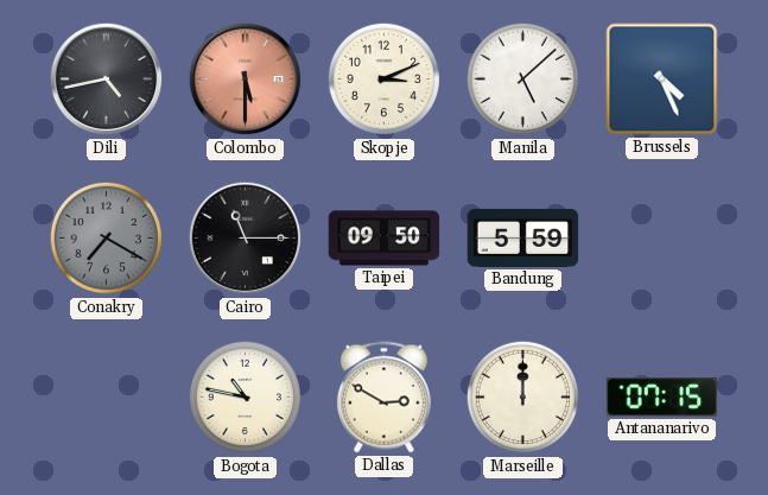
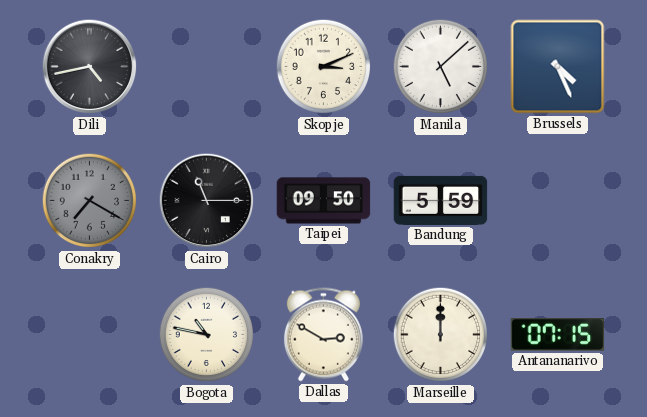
Colombo: 5:30 -> none (246, 80)
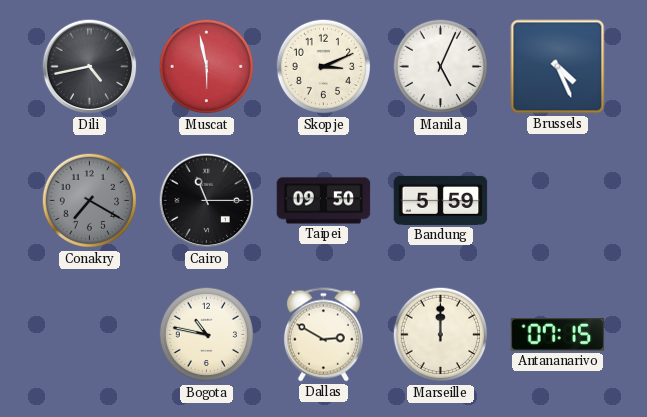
Muscat: none -> 5:58 (206, 67)
Manila: 5:08 -> 5:04 (440, 67)
